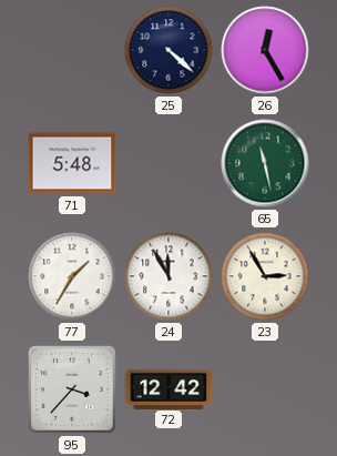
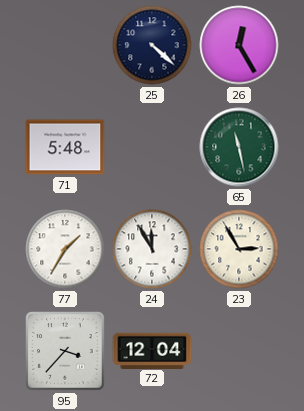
72: 12:42 -> 12:04 (152, 350)
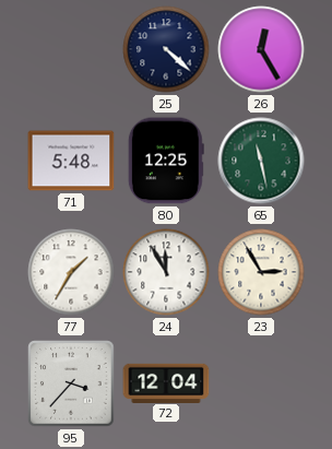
80: none -> 12:25 (166, 161)
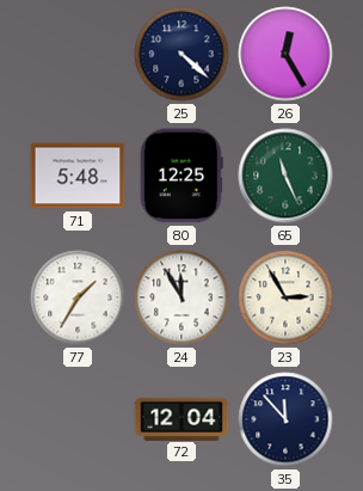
65: 11:28 -> 11:26 (285, 176)
95: 3:37 -> none (71, 383)
35: none -> 11:53 (285, 419)
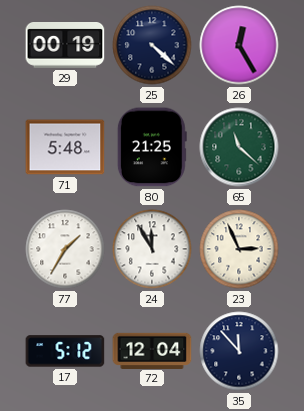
29: none -> 00:19 (65, 46)
80: 12:25 -> 21:25 (152, 147)
65: 11:26 -> 11:22 (239, 147)
23: 2:55 -> 2:56 (239, 249)
17: none -> 5:12 (65, 351)
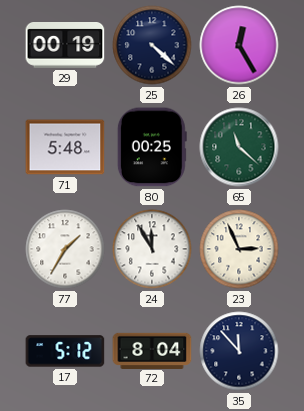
80: 21:25 -> 00:25 (152, 147)
72: 12:04 -> 8:04 (152, 350)
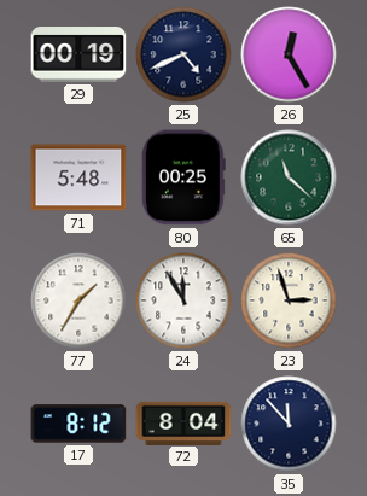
25: 4:22 -> 4:41 (183, 54)
23: 2:56 -> 2:57 (289, 300)
17: 5:12 -> 8:12 (78, 424)
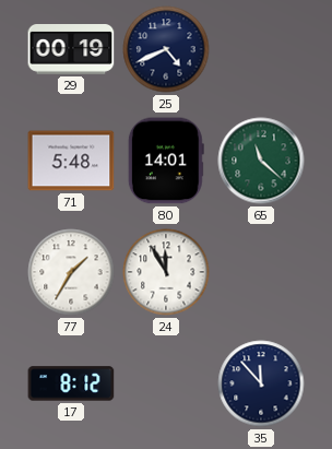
26: 12:25 -> none (289, 54)
80: 00:25 -> 14:01 (166, 161)
23: 2:57 -> none (289, 300)
72: 8:04 -> none (183, 422)
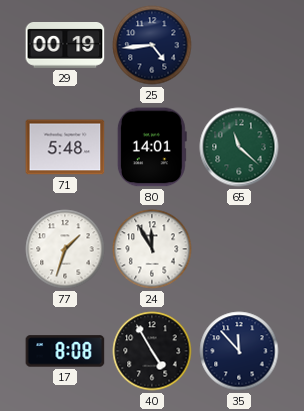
25: 4:41 -> 4:44 (152, 45)
77: 1:35 -> 1:33 (65, 249)
17: 8:12 -> 8:08 (65, 351)
40: none -> 4:55 (152, 351)
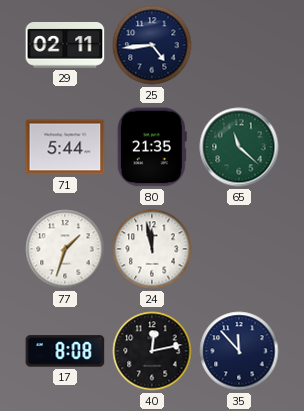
29: 00:19 -> 02:11 (65, 46)
71: 5:48 -> 5:44 (65, 147)
80: 14:01 -> 21:35 (152, 147)
24: 11:55 -> 11:58 (152, 249)
40: 4:55 -> 12:13 (152, 351)
